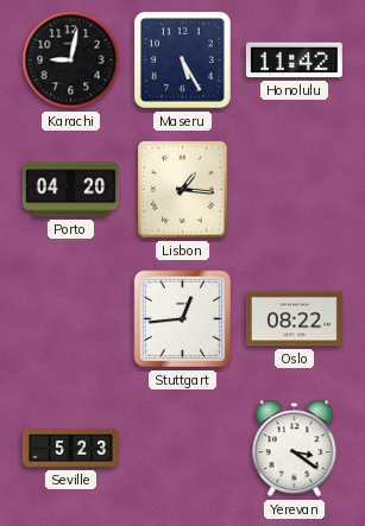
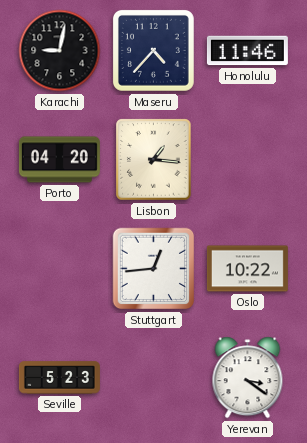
Maseru: 5:25 -> 4:37 (153, 50)
Honolulu: 11:42 -> 11:46 (247, 51)
Oslo: 08:22 -> 10:22 (247, 269)
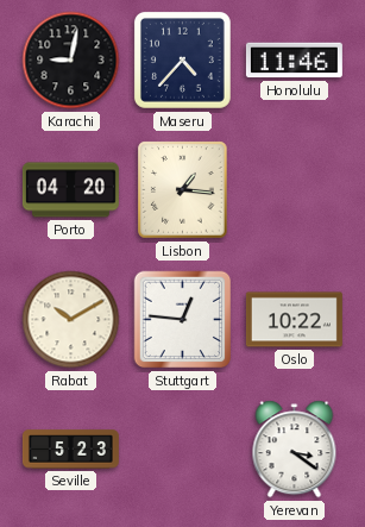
Rabat: none -> 10:10 (71, 320)
Stuttgart: 12:44 -> 12:46 (183, 320)
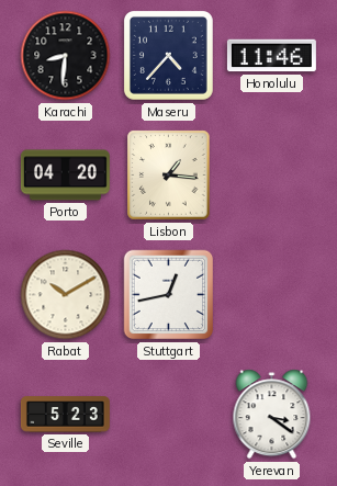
Karachi: 9:02 -> 8:31 (66, 56)
Stuttgart: 12:46 -> 12:43 (169, 295)
Oslo: 10:22 -> none (294, 320)
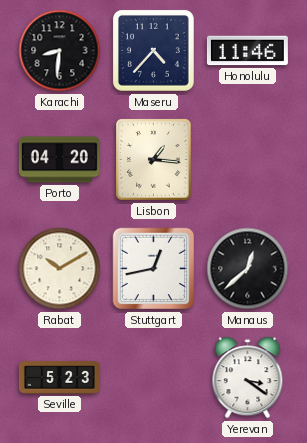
Manaus: none -> 12:38 (248, 269)
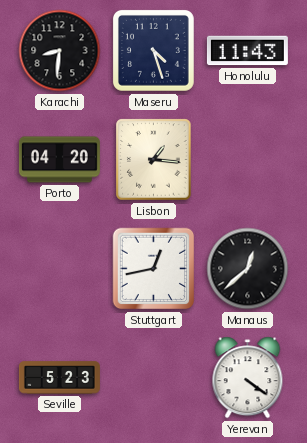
Maseru: 4:37 -> 4:27 (153, 50)
Honolulu: 11:46 -> 11:43 (247, 51)
Rabat: 10:10 -> none (60, 269)
Yerevan: 3:21 -> 4:21 (248, 378)
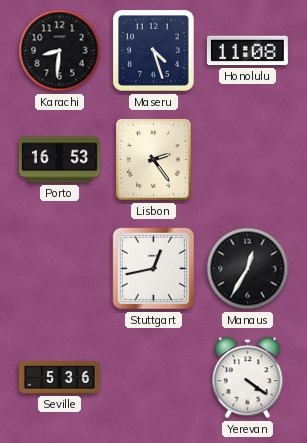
Honolulu: 11:43 -> 11:08 (247, 51)
Porto: 04:20 -> 16:53 (59, 160)
Lisbon: 1:16 -> 2:24 (154, 160)
Manaus: 12:38 -> 12:35 (248, 269)
Seville: 5:23 -> 5:36 (59, 378)
